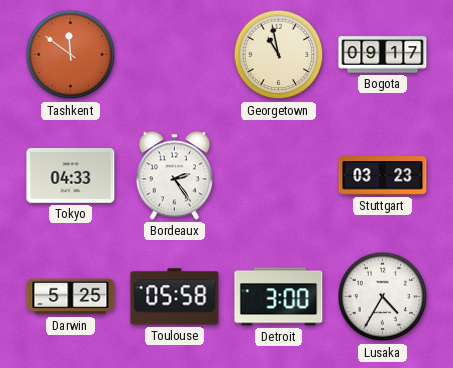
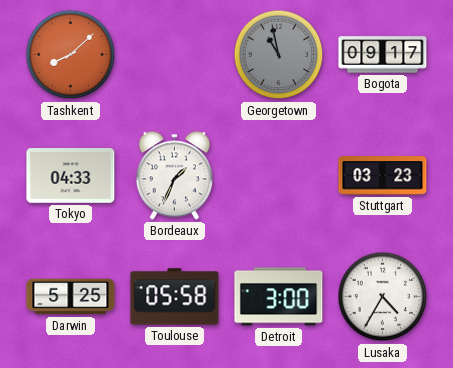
Tashkent: 11:51 -> 8:08 (71, 55)
Georgetown dial: cream -> grey (279, 55)
Bordeaux: 2:24 -> 1:34 (174, 176)
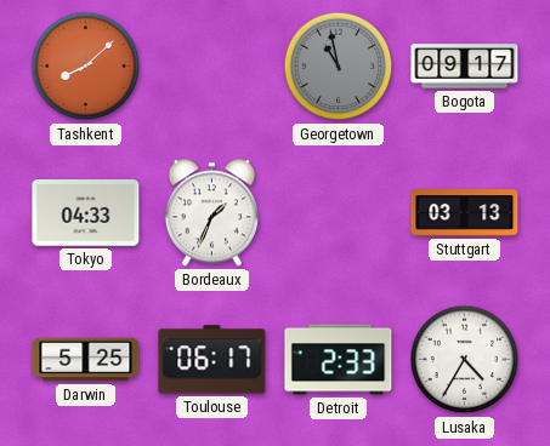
Stuttgart: 03:23 -> 03:13 (465, 213)
Toulouse: 05:58 -> 06:17 (212, 360)
Detroit: 3:00 -> 2:33 (339, 360)
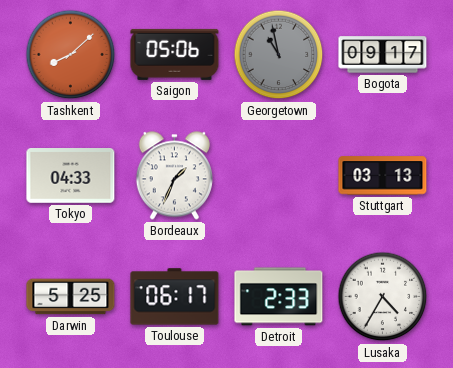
Saigon: none -> 05:06 (175, 54)
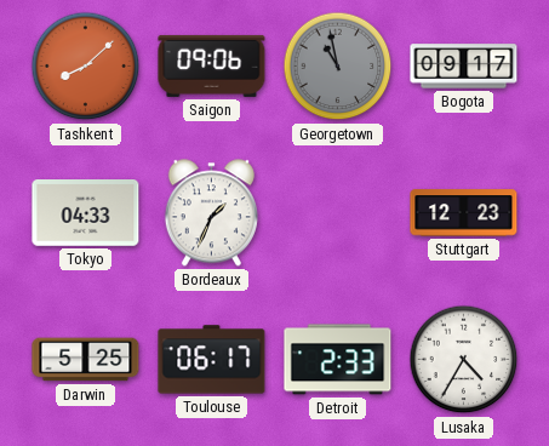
Saigon: 05:06 -> 09:06 (212, 65)
Stuttgart: 03:13 -> 12:23 (464, 213)
